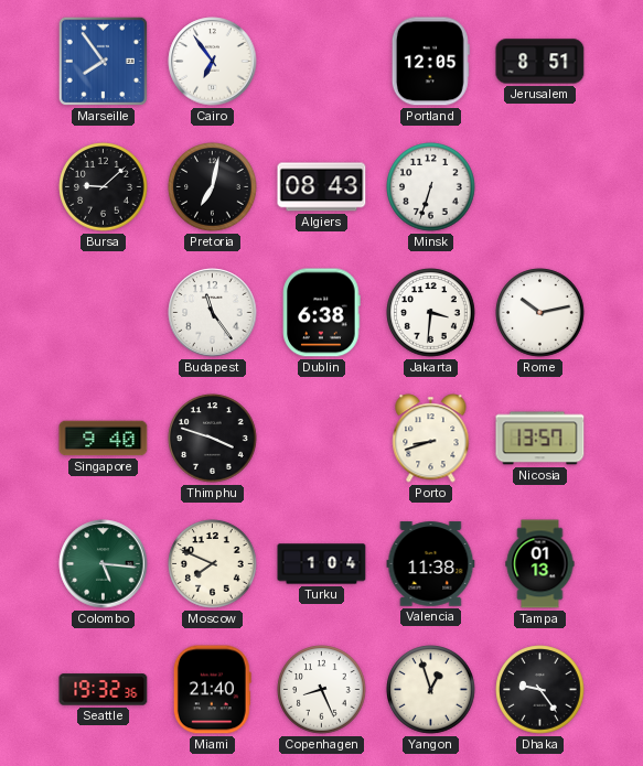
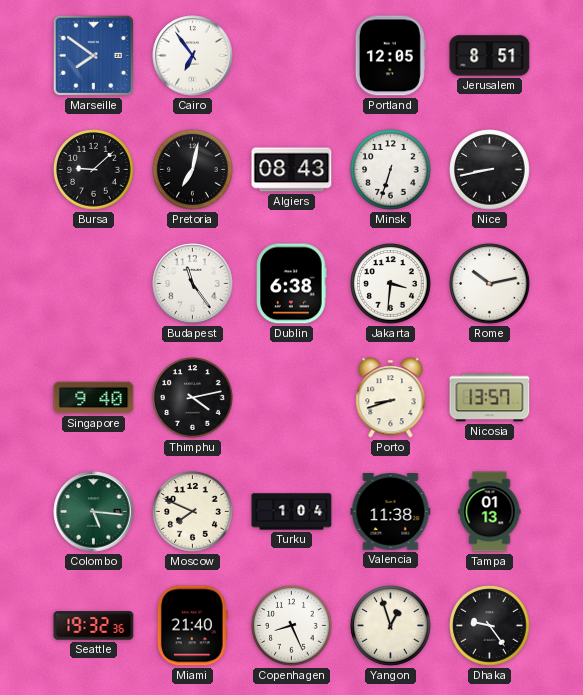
Marseille: 7:54 -> 7:51 (93, 55)
Nice: none -> 8:43 (490, 170)
Thimphu: 3:48 -> 4:13 (193, 398)
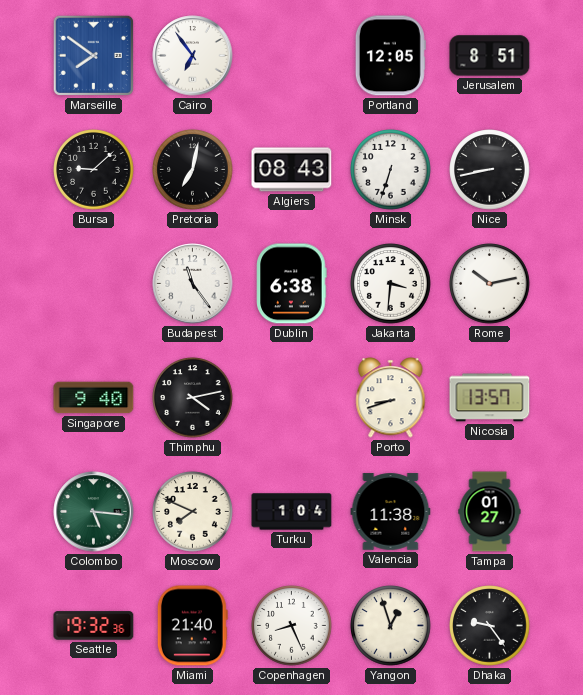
Tampa: 01:13 -> 01:27 (490, 512)
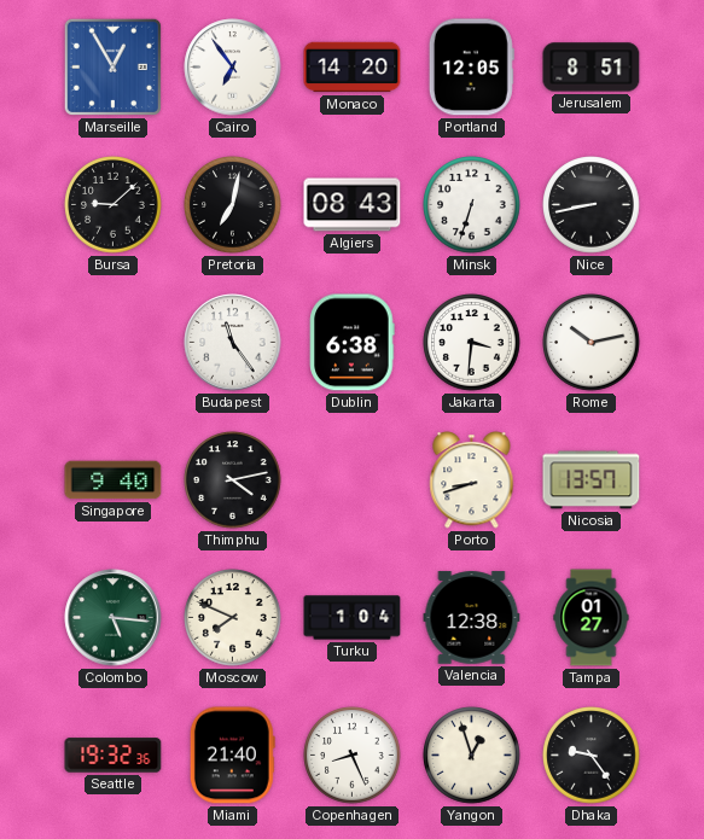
Marseille: 7:51 -> 12:55 (112, 66)
Monaco: none -> 14:20 (353, 68)
Valencia: 11:38 -> 12:38 (472, 618)
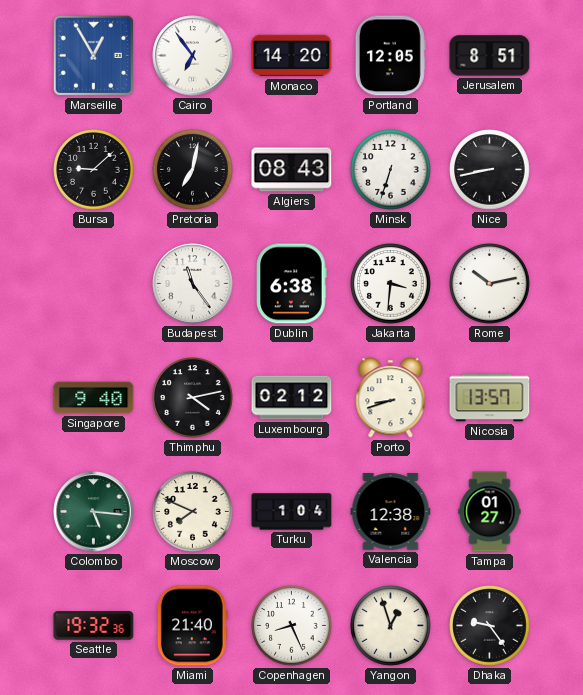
Luxembourg: none -> 02:12 (292, 398)
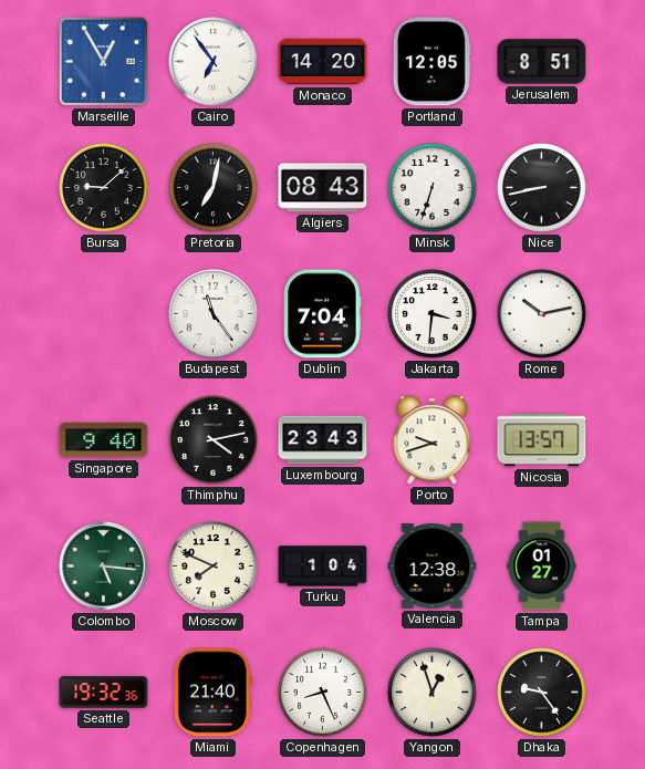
Dublin: 6:38 -> 7:04 (323, 314)
Luxembourg: 02:12 -> 23:43 (323, 440)
Porto: 8:42 -> 9:42 (433, 440)
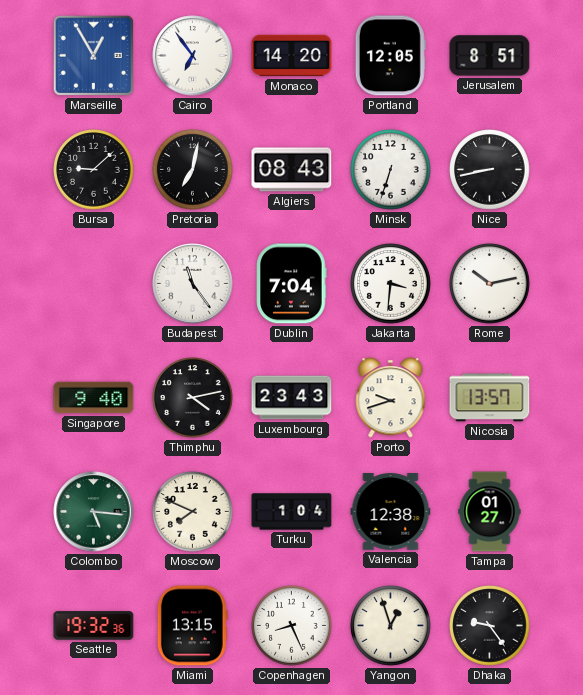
Miami: 21:40 -> 13:15 (192, 626)
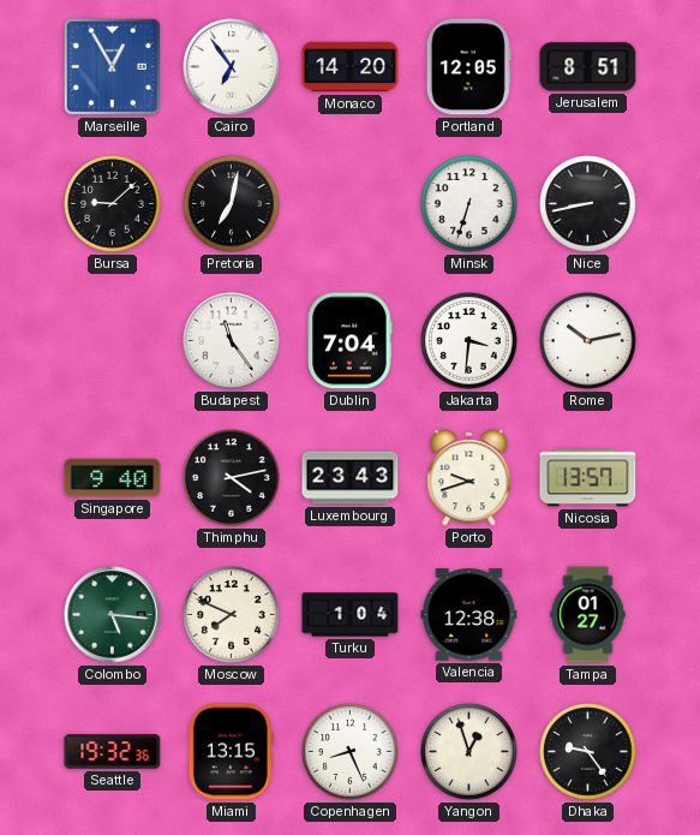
Algiers: 08:43 -> none (292, 170)
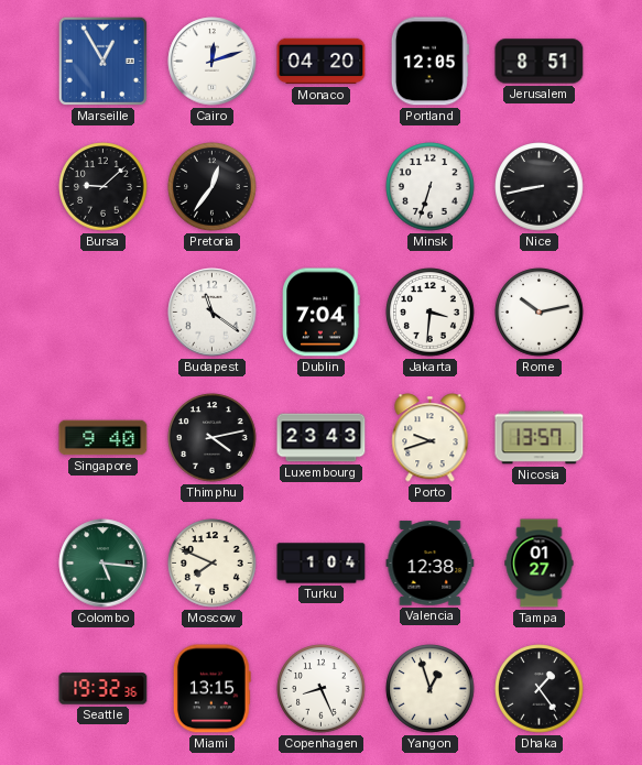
Cairo: 6:54 -> 12:12 (213, 62)
Monaco: 14:20 -> 04:20 (322, 62)
Pretoria: 7:02 -> 12:36 (213, 187)
Budapest: 11:24 -> 11:21 (213, 313)
Dhaka: 9:24 -> 1:24 (540, 689)
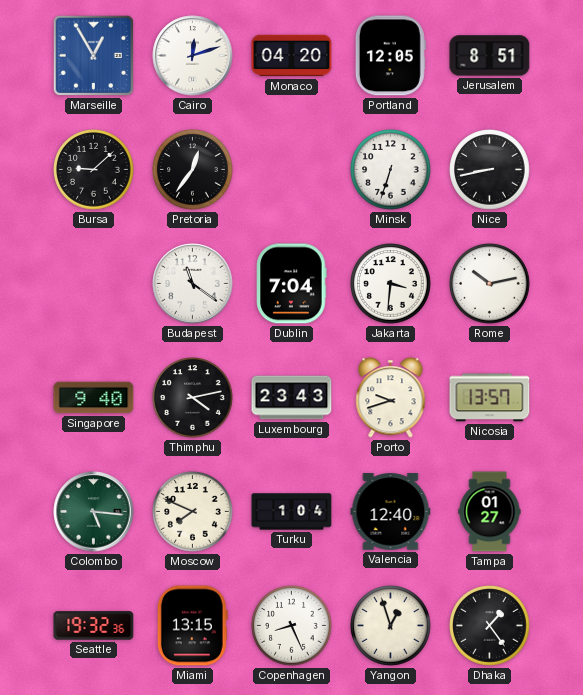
Valencia: 12:38 -> 12:40 (391, 512)
